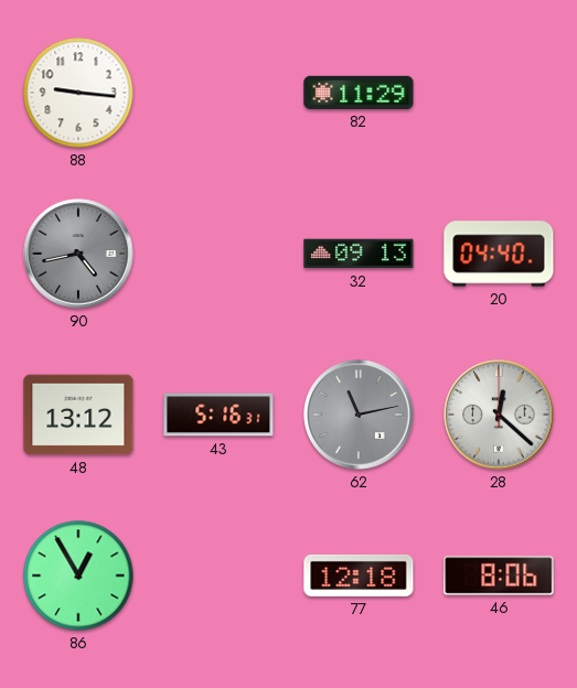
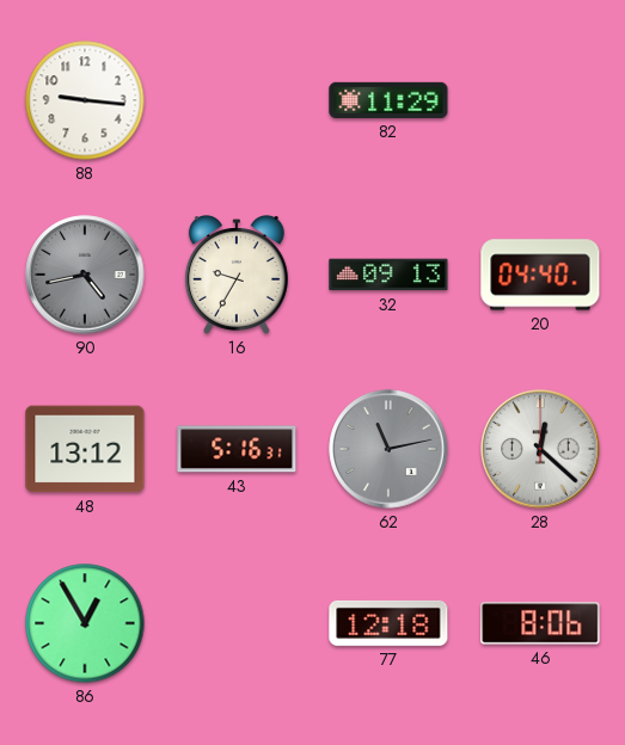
16: none -> 9:35 (237, 276)
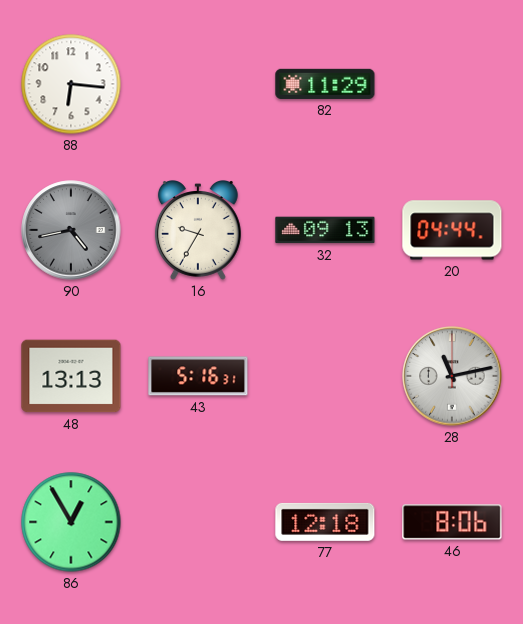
88: 9:16 -> 6:16 (71, 84)
20: 04:40 -> 04:44 (452, 230)
48: 13:12 -> 13:13 (71, 376)
62: 11:13 -> none (388, 449)
28: 12:22 -> 11:13 (452, 376)
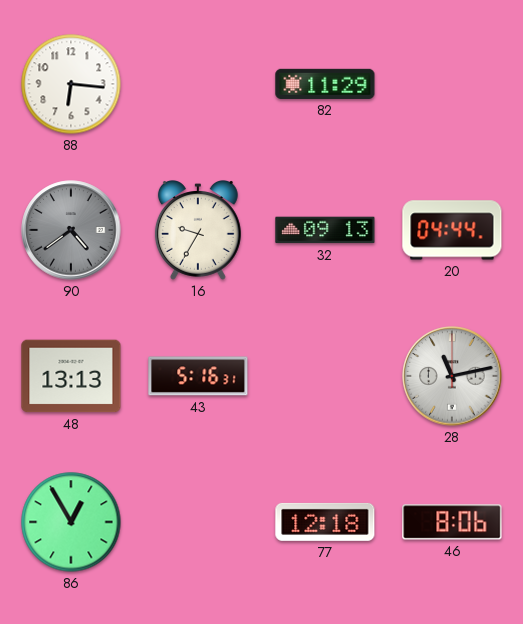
90: 4:43 -> 4:39 (71, 230)
